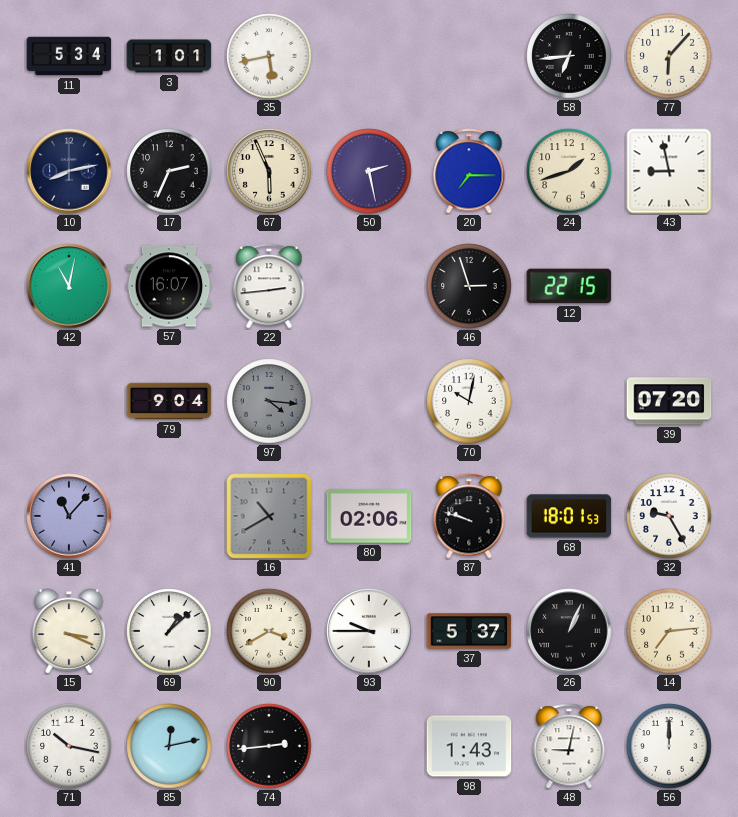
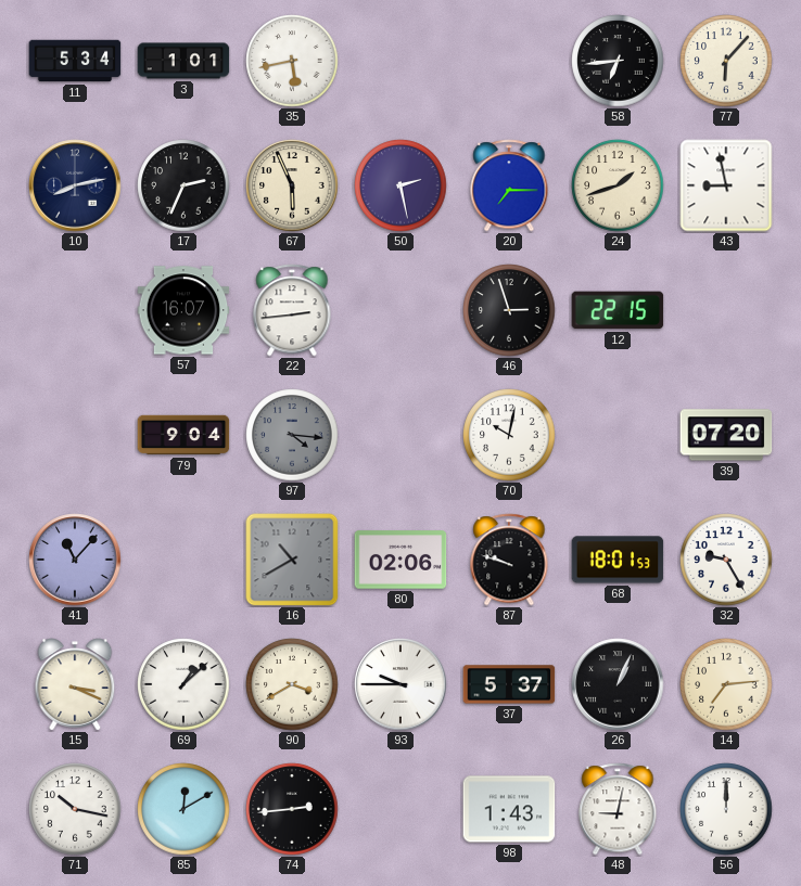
42: 11:02 -> none (69, 286)
85: 12:13 -> 12:10 (183, 809)
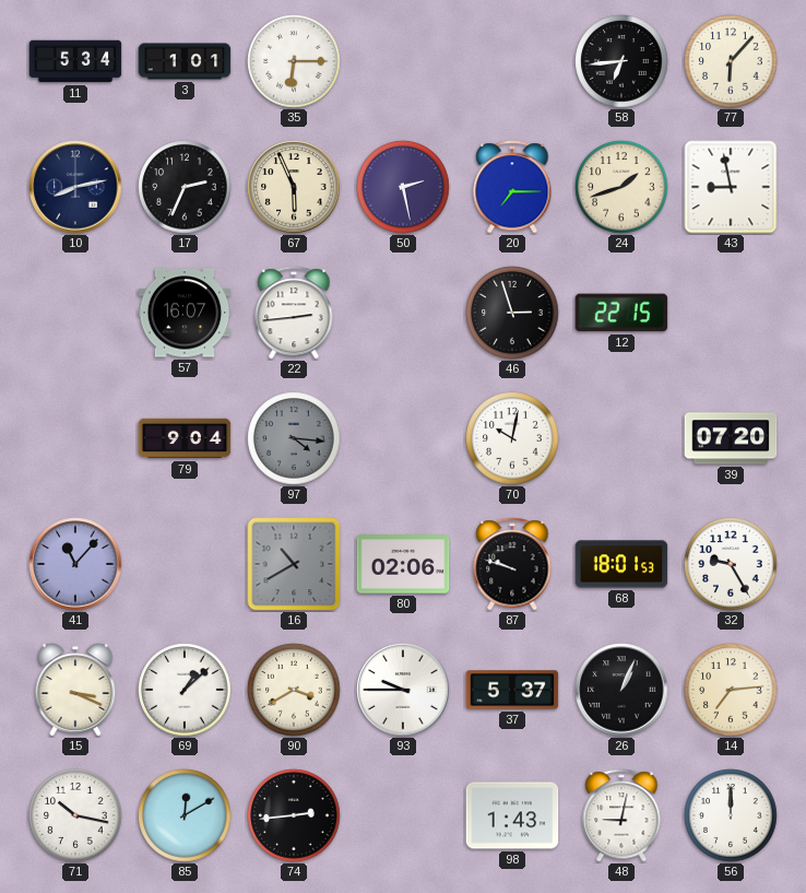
35: 5:43 -> 6:15 (294, 61)
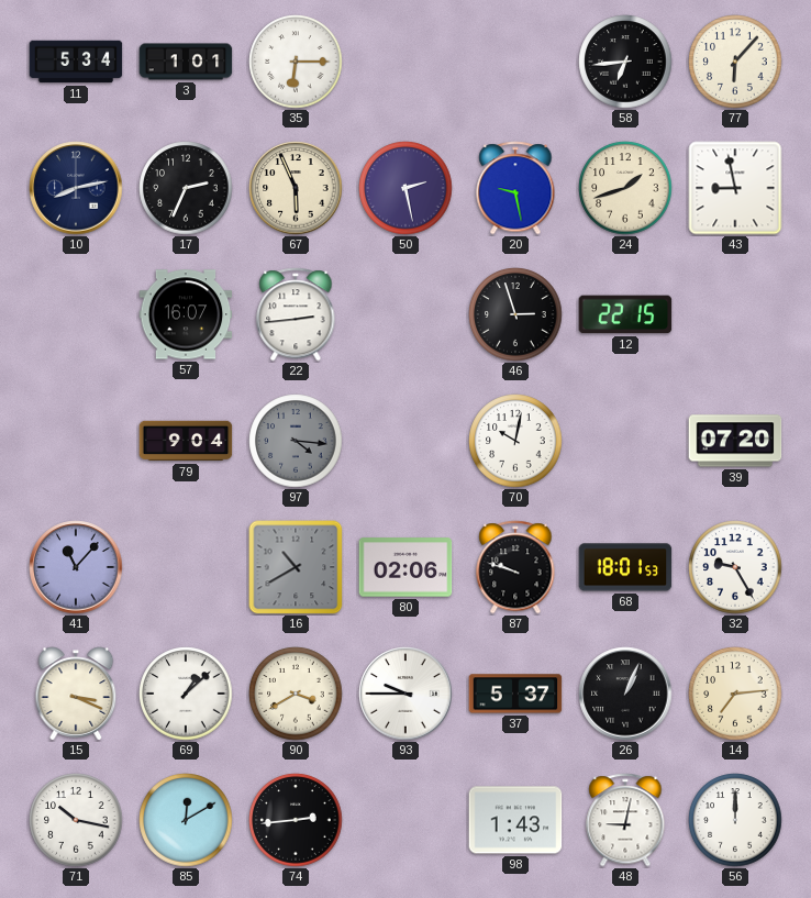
20: 7:15 -> 9:28 (515, 188)
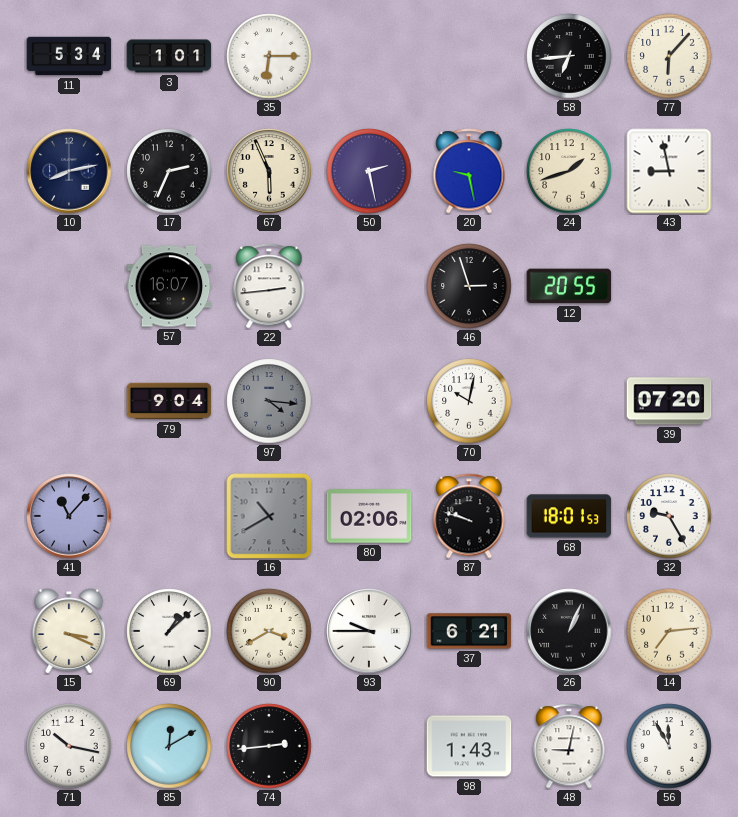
12: 22:15 -> 20:55 (569, 286)
37: 5:37 -> 6:21 (469, 631)
56: 12:00 -> 11:55 (669, 746)
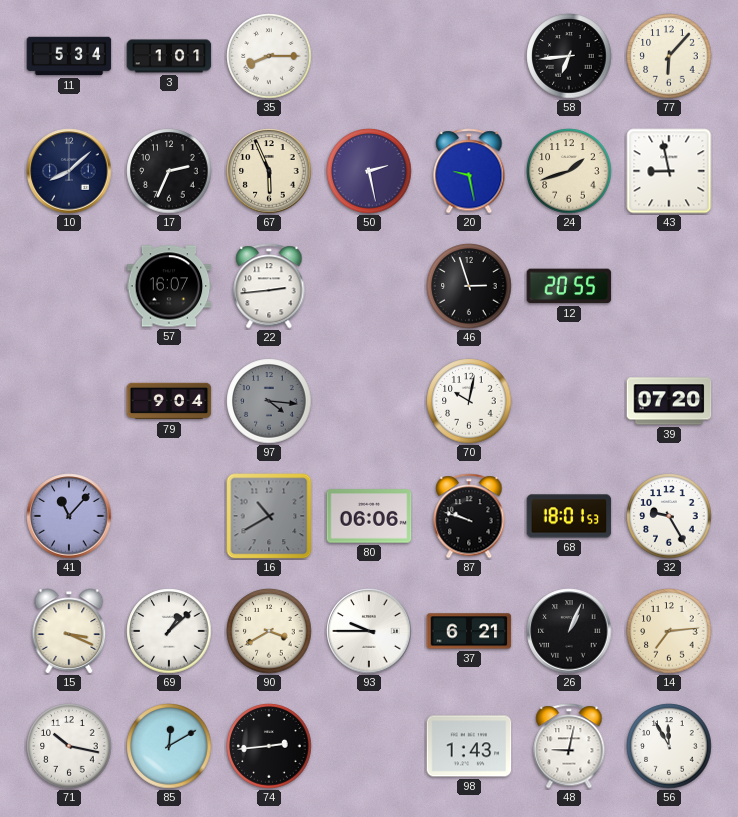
35: 6:15 -> 8:15 (269, 56)
10: 8:13 -> 8:08 (69, 171)
80: 02:06 -> 06:06 (369, 516)
